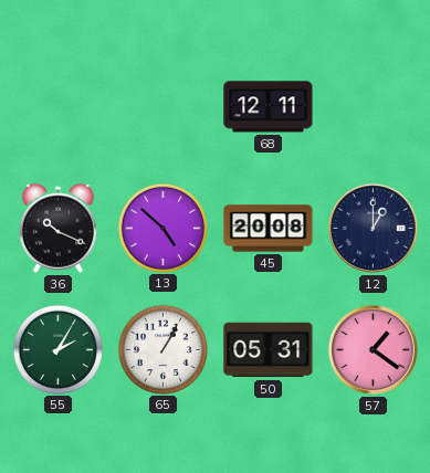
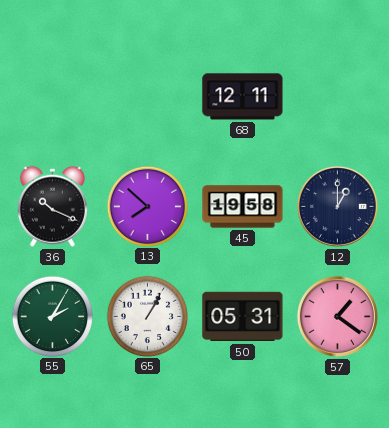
13: 4:52 -> 7:52 (147, 206)
45: 20:08 -> 19:58 (243, 207)
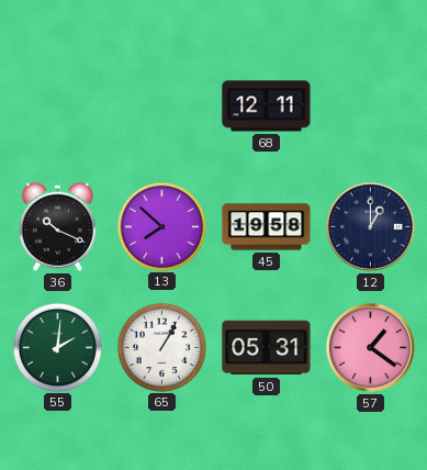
55: 2:05 -> 2:01 (57, 347)
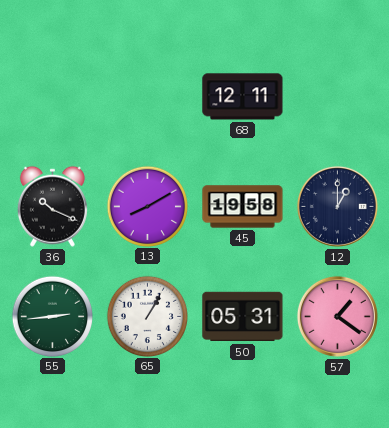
13: 7:52 -> 8:10 (147, 206)
55: 2:01 -> 2:44 (52, 316)
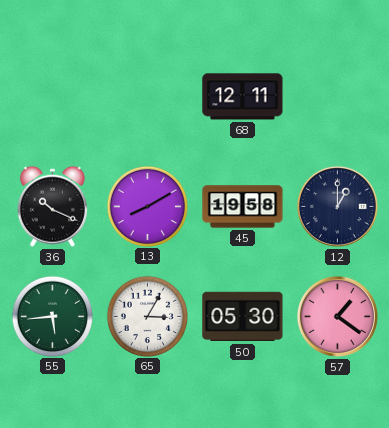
55: 2:44 -> 5:44 (52, 316)
65: 1:05 -> 3:05 (147, 316)
50: 05:31 -> 05:30 (243, 317)
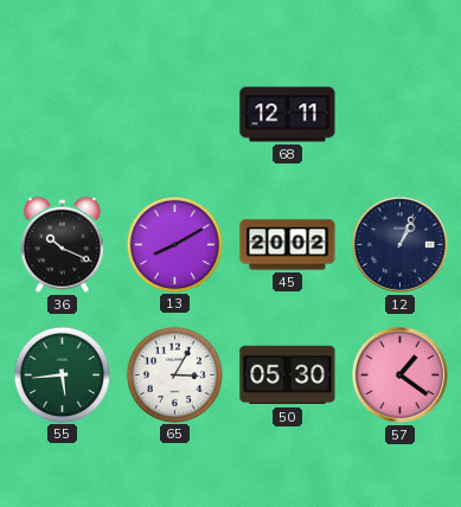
45: 19:58 -> 20:02 (288, 245)
12: 1:00 -> 1:04 (399, 244)
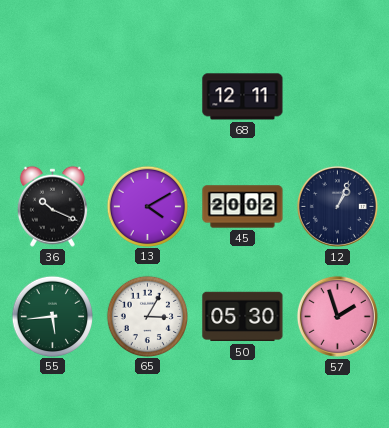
13: 8:10 -> 4:10 (147, 206)
57: 1:21 -> 1:57 (337, 316)
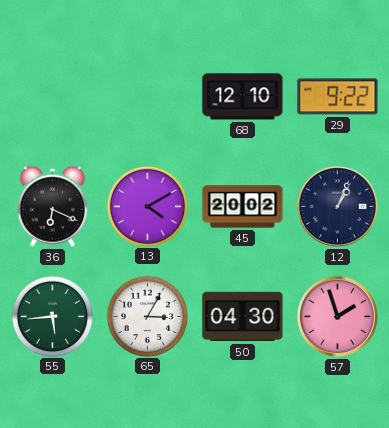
68: 12:11 -> 12:10 (243, 97)
29: none -> 9:22 (338, 97)
36: 10:19 -> 6:19 (52, 206)
50: 05:30 -> 04:30 (243, 317)
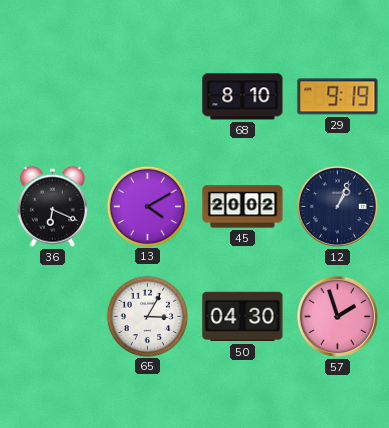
68: 12:10 -> 8:10 (243, 97)
29: 9:22 -> 9:19 (338, 97)
55: 5:44 -> none (52, 316)
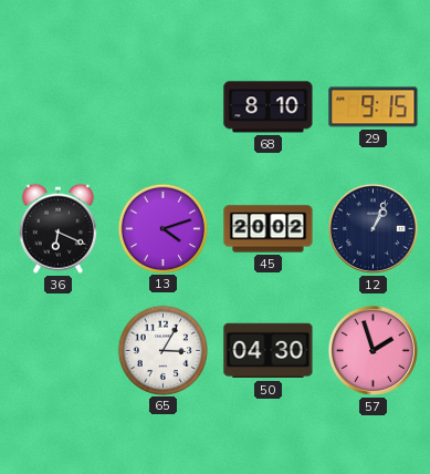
29: 9:19 -> 9:15 (374, 107)
13: 4:10 -> 4:12 (162, 228)
